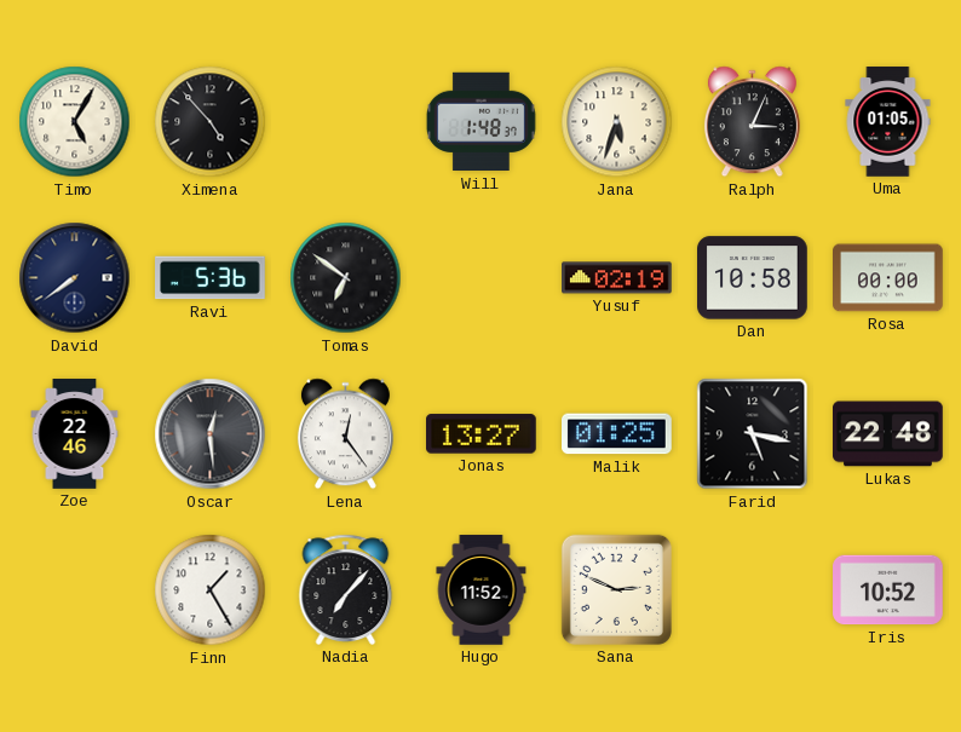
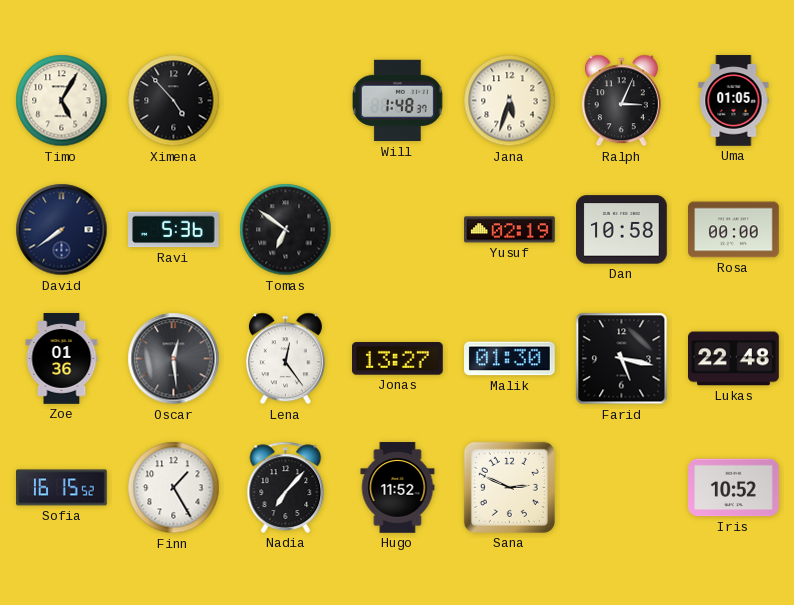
Zoe: 22:46 -> 01:36 (62, 359)
Malik: 01:25 -> 01:30 (510, 359)
Sofia: none -> 16:15 (62, 488)
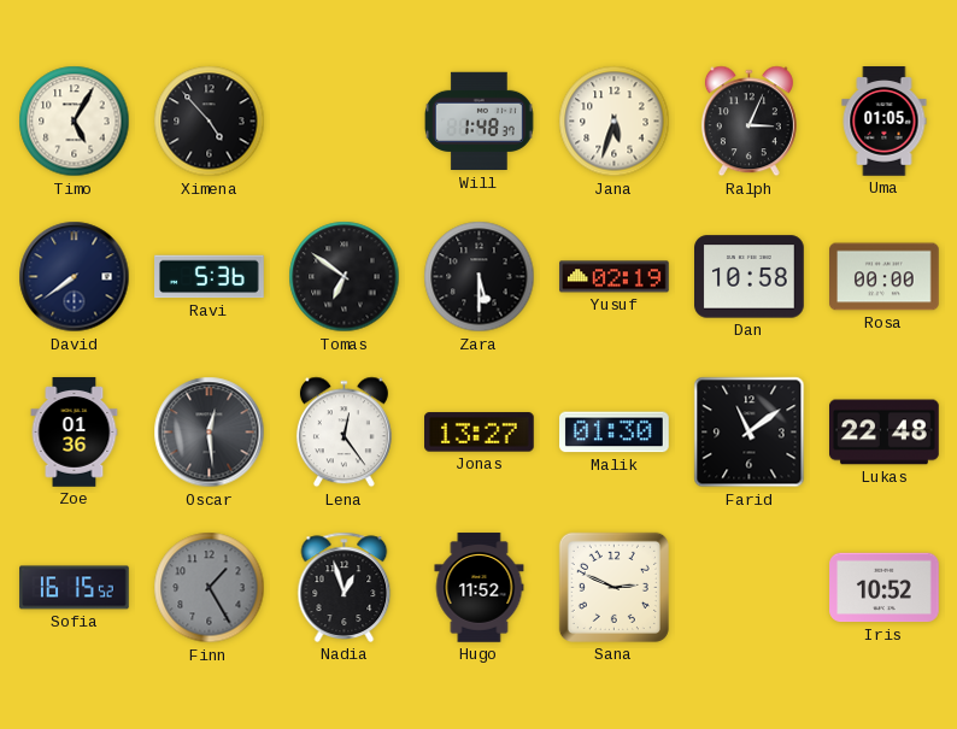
Zara: none -> 5:30 (480, 277)
Farid: 5:17 -> 11:09 (750, 433)
Finn dial: white -> grey (210, 588)
Nadia: 7:07 -> 12:57 (345, 587)
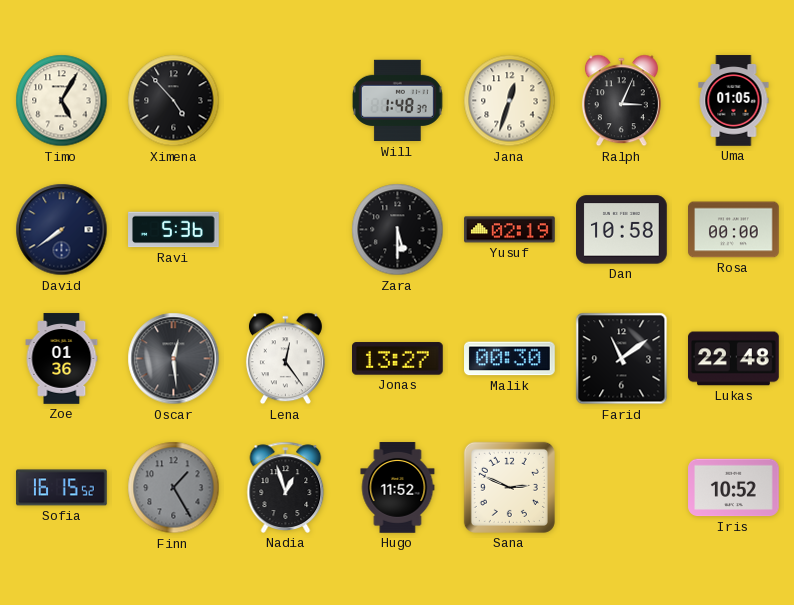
Jana: 5:33 -> 12:33 (510, 101)
Tomas: 6:51 -> none (345, 277)
Malik: 01:30 -> 00:30 (510, 359)
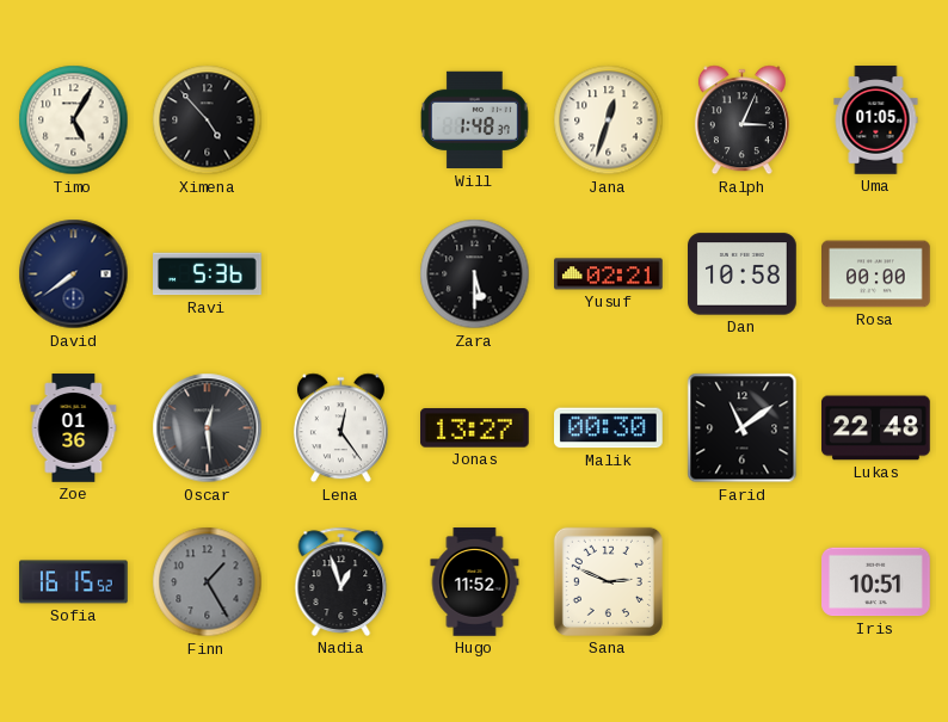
Yusuf: 02:19 -> 02:21 (609, 274)
Iris: 10:52 -> 10:51 (876, 582)
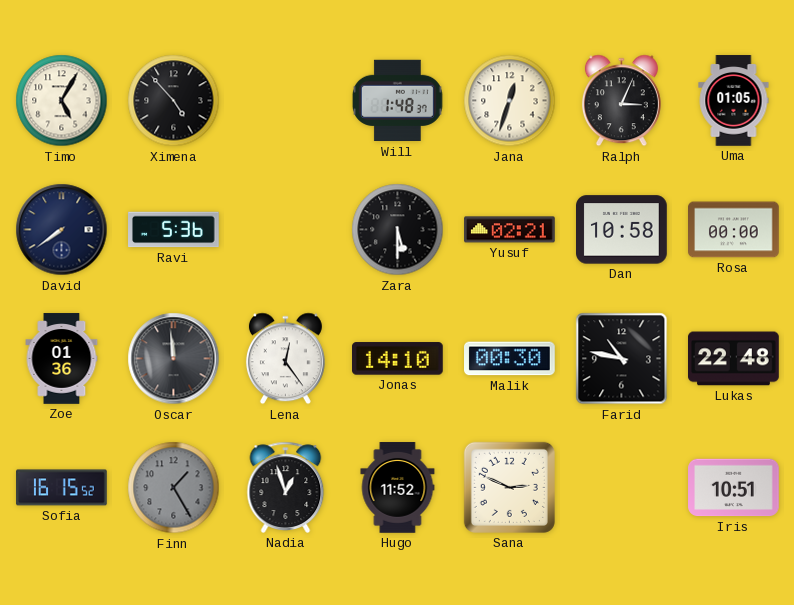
Oscar: 12:29 -> 11:59 (174, 359)
Jonas: 13:27 -> 14:10 (398, 359)
Farid: 11:09 -> 10:47 (622, 359)
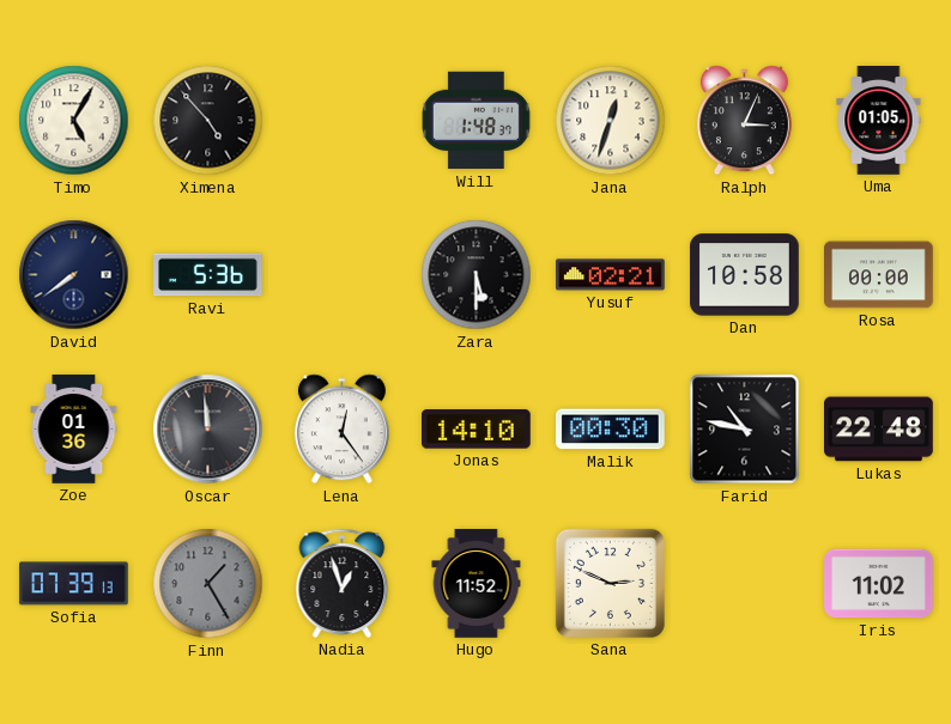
Sofia: 16:15 -> 07:39 (74, 584)
Iris: 10:51 -> 11:02 (879, 584)
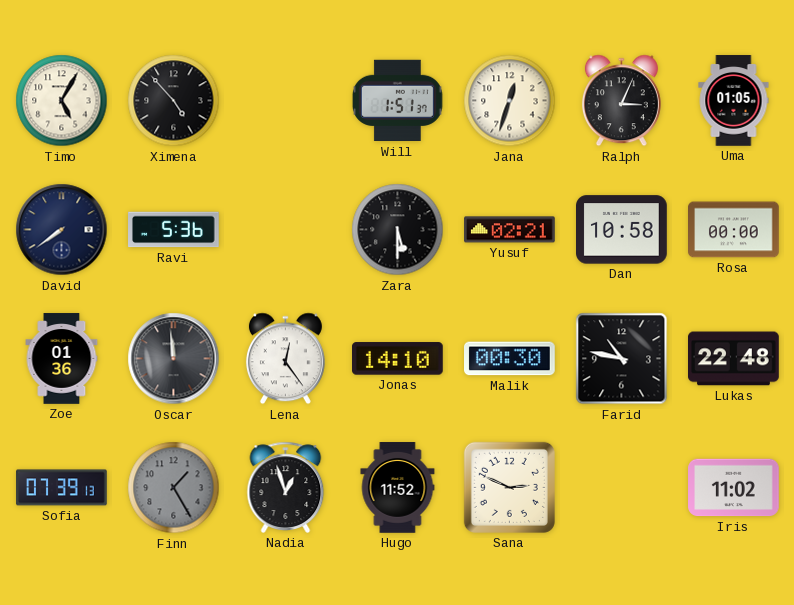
Will: 1:48 -> 1:51 (397, 101)
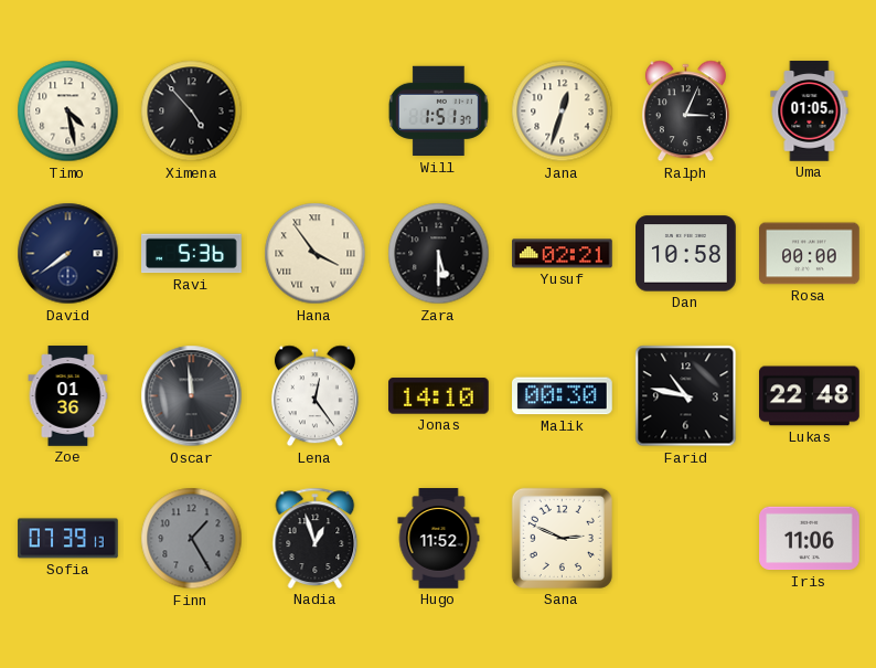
Timo: 5:05 -> 4:28 (68, 112)
Hana: none -> 3:54 (316, 254)
Iris: 11:02 -> 11:06 (810, 539)
